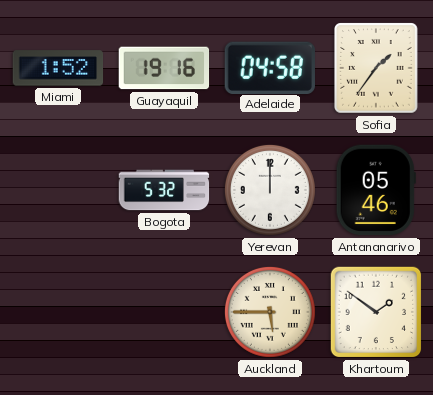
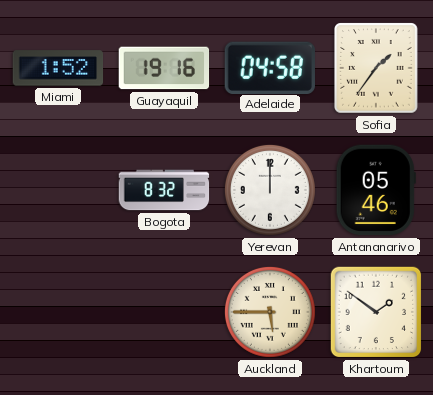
Bogota: 5:32 -> 8:32 (164, 190)
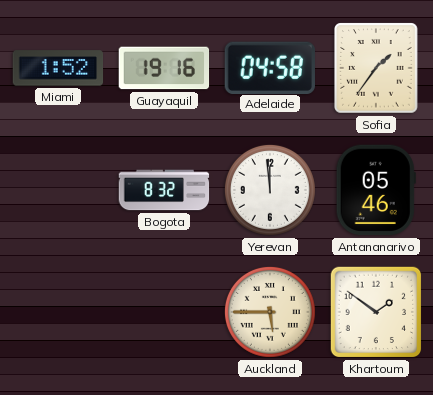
Yerevan: 12:00 -> 11:59 (270, 190)
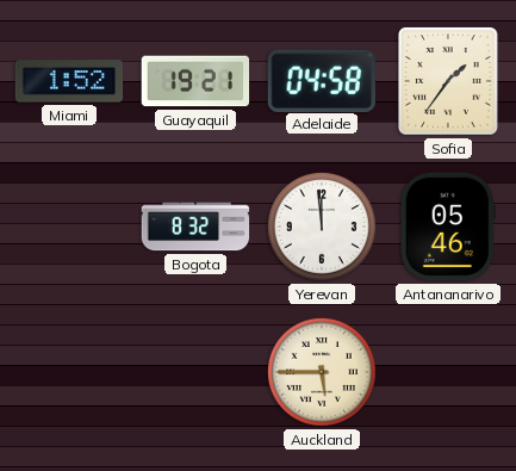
Guayaquil: 19:16 -> 19:21 (195, 81)
Khartoum: 1:51 -> none (376, 312)
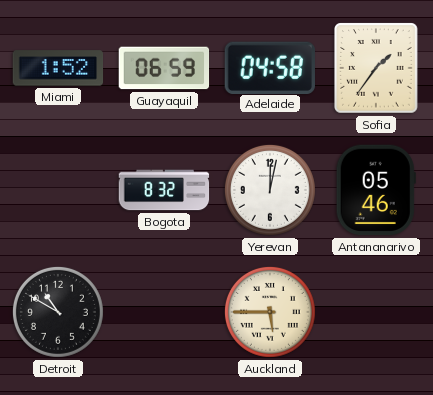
Guayaquil: 19:21 -> 06:59 (164, 68)
Yerevan: 11:59 -> 12:02 (270, 190)
Detroit: none -> 10:50 (58, 312)
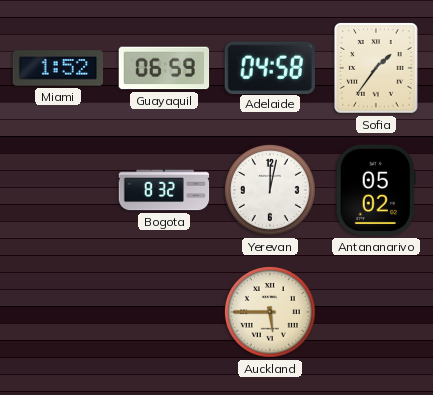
Antananarivo: 05:46 -> 05:02 (376, 190)
Detroit: 10:50 -> none (58, 312)
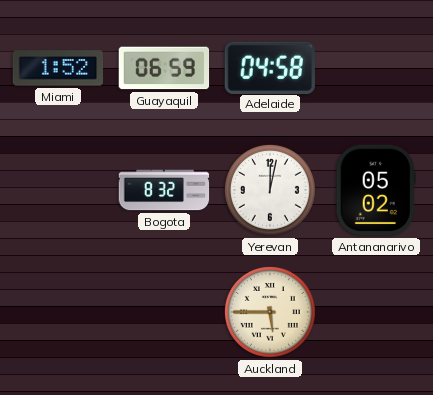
Sofia: 1:36 -> none (376, 68)
